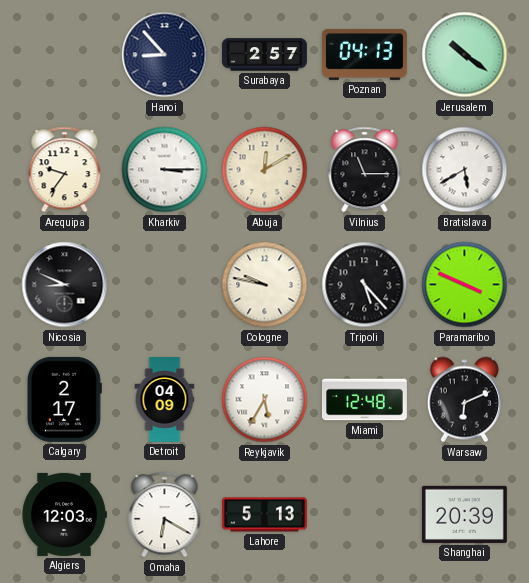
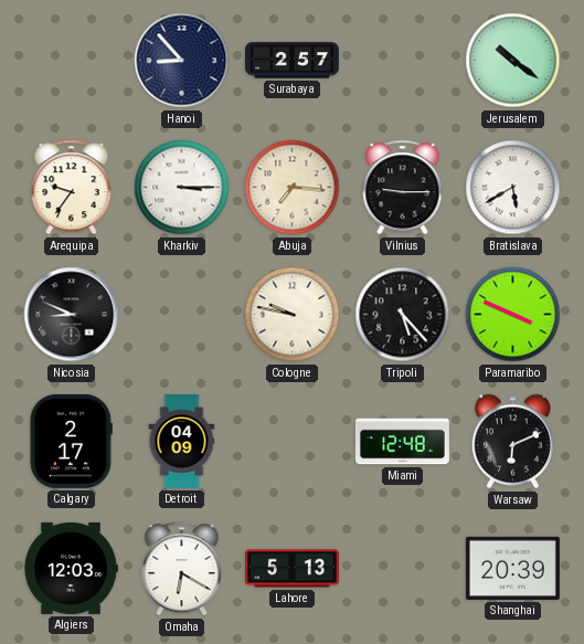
Poznan: 04:13 -> none (364, 54)
Abuja: 12:10 -> 7:16 (293, 188)
Vilnius: 11:15 -> 9:15 (403, 188)
Reykjavik: 5:35 -> none (265, 400)
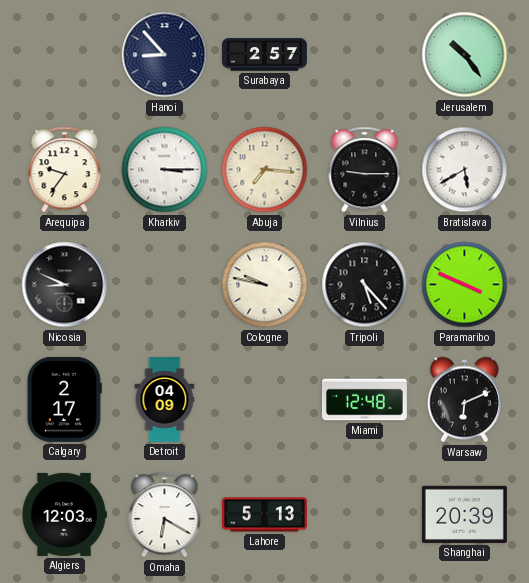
Jerusalem: 10:21 -> 10:24 (465, 55)
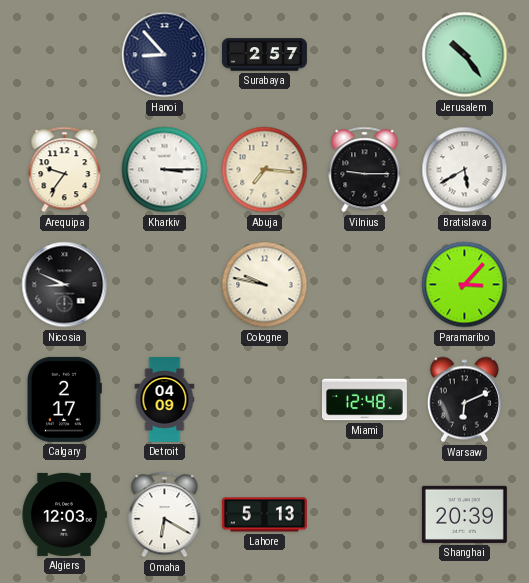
Tripoli: 5:23 -> none (365, 285)
Paramaribo: 3:49 -> 3:07 (465, 285)
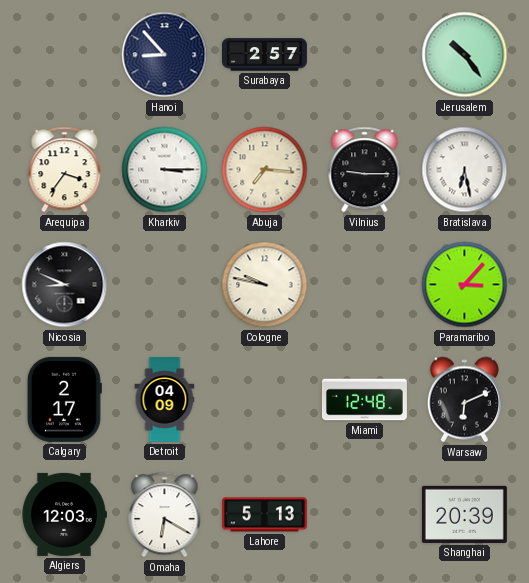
Arequipa: 9:36 -> 3:36 (65, 170)
Bratislava: 5:40 -> 6:28 (465, 170)
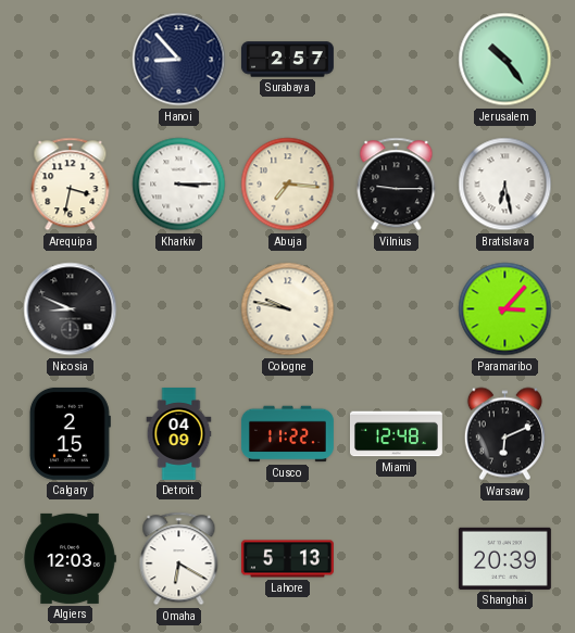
Arequipa: 3:36 -> 3:32 (71, 185)
Calgary: 2:17 -> 2:15 (70, 433)
Cusco: none -> 11:22 (287, 434)
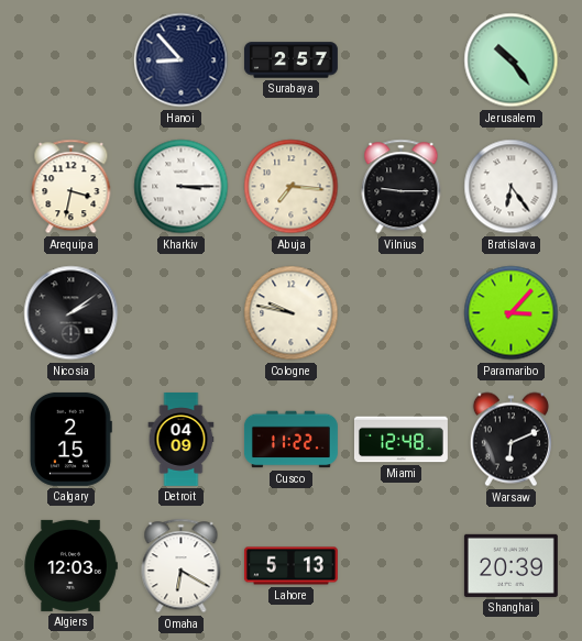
Bratislava: 6:28 -> 6:24 (512, 187)
Nicosia: 8:49 -> 2:09 (72, 313)
